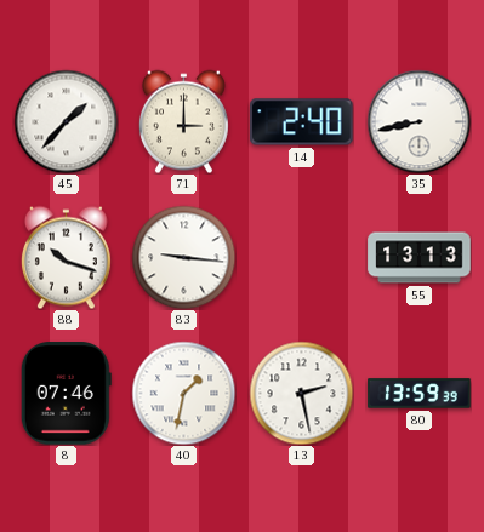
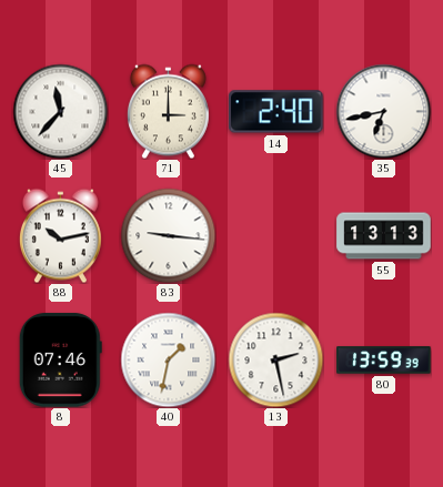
45: 1:37 -> 11:37 (60, 111)
35: 8:43 -> 6:43 (383, 111)
88: 10:18 -> 10:13 (60, 235)
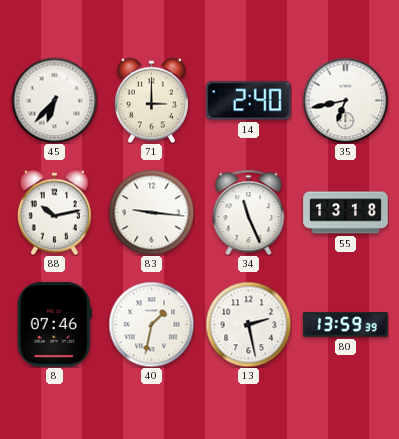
45: 11:37 -> 6:37 (54, 100)
34: none -> 11:26 (249, 212)
55: 13:13 -> 13:18 (346, 213)
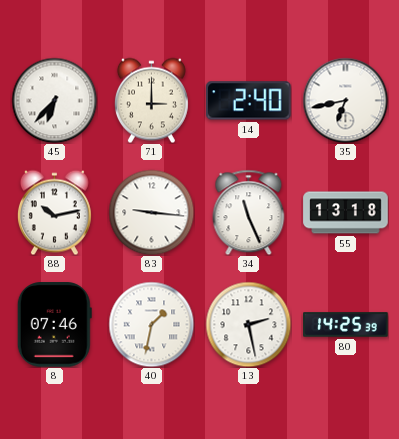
80: 13:59 -> 14:25 (346, 325)
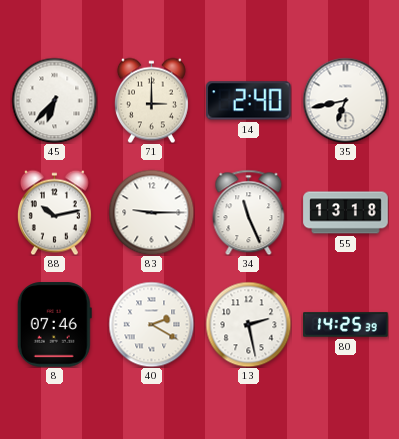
83: 9:16 -> 9:15 (151, 212)
40: 1:32 -> 2:20 (151, 324)
